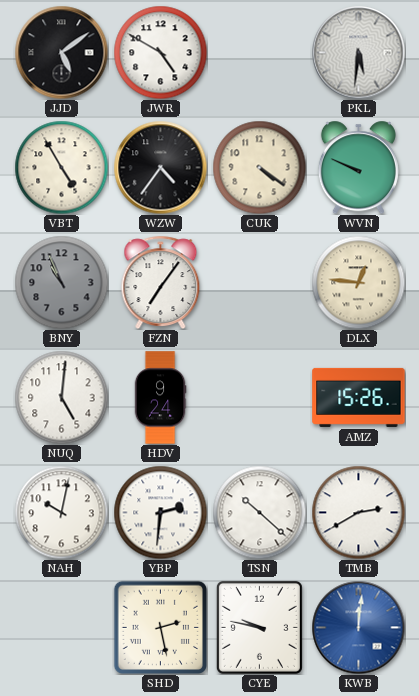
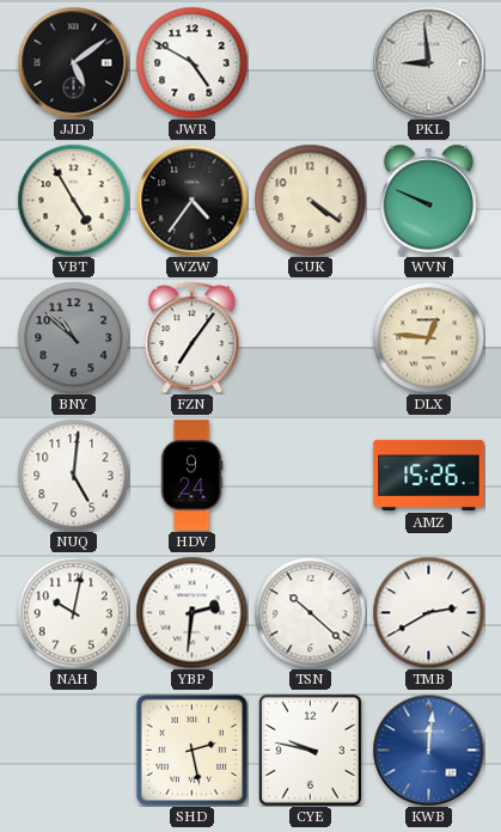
PKL: 5:31 -> 8:59 (428, 62)
BNY: 10:56 -> 10:52 (73, 337)
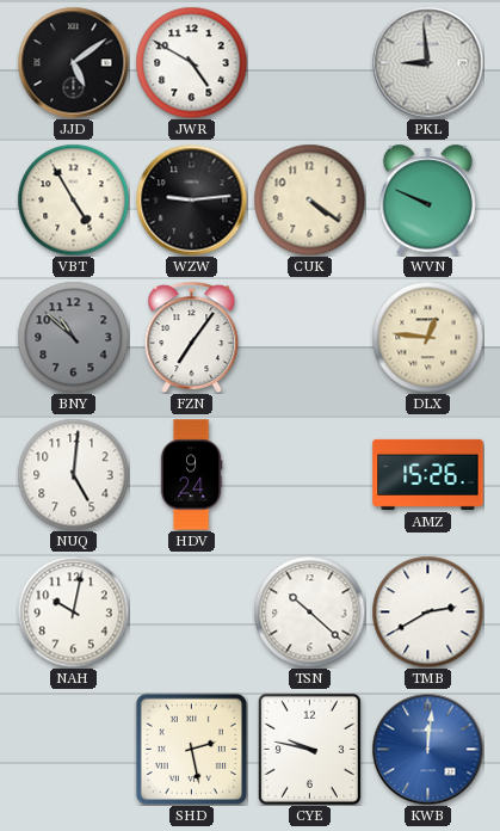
WZW: 4:36 -> 9:14 (191, 199)
YBP: 2:31 -> none (191, 612)
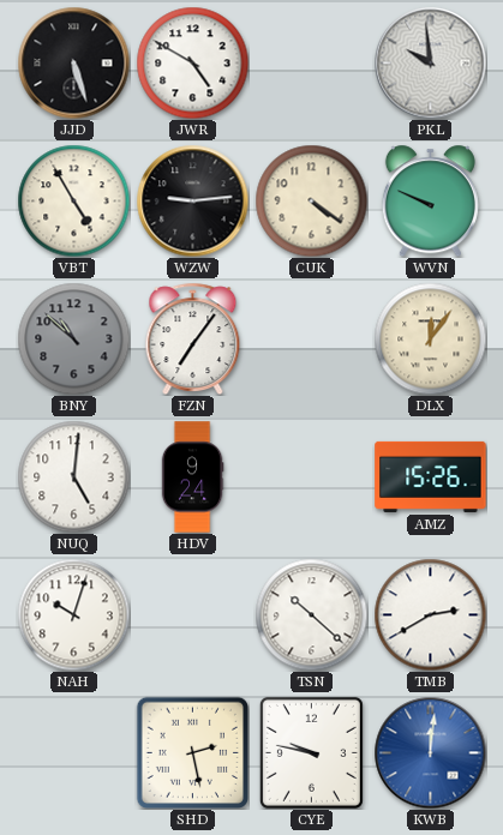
JJD: 5:09 -> 5:27 (73, 62)
PKL: 8:59 -> 9:59 (430, 62)
DLX: 12:46 -> 12:06 (430, 338)
NAH: 10:02 -> 10:03 (73, 614)
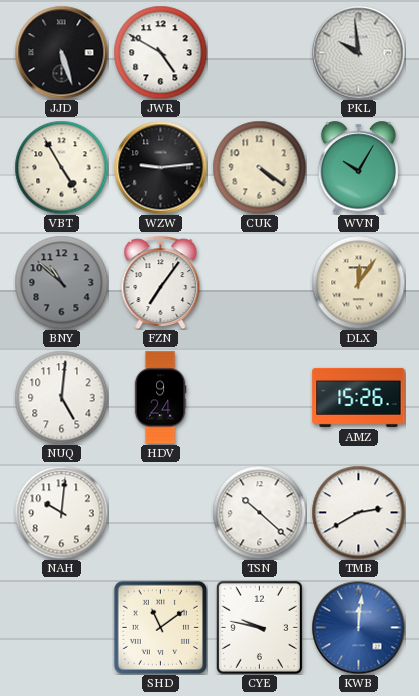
WVN: 9:49 -> 10:05 (358, 167)
NAH: 10:03 -> 10:01 (61, 512)
SHD: 2:28 -> 11:09 (160, 627)
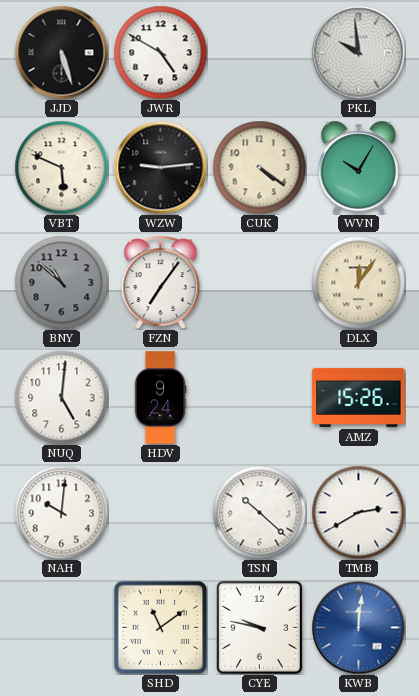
VBT: 4:55 -> 5:49 (61, 167)
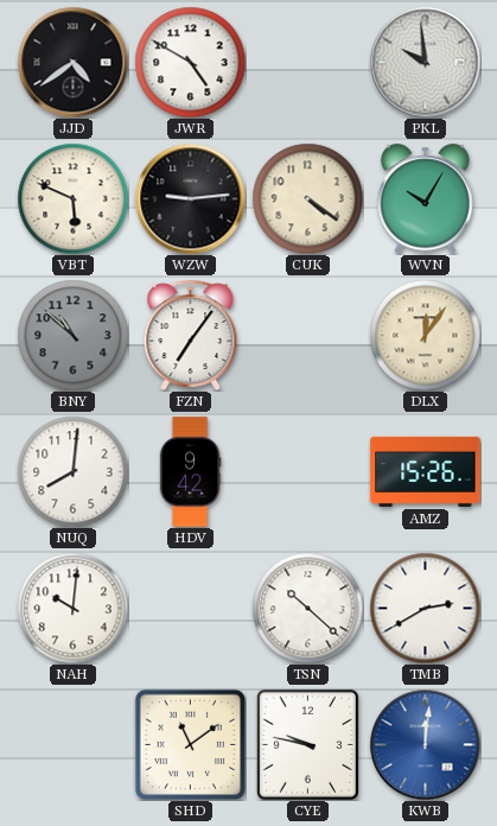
JJD: 5:27 -> 4:39 (72, 62)
NUQ: 5:01 -> 8:01 (72, 471)
HDV: 9:24 -> 9:42 (190, 472)
